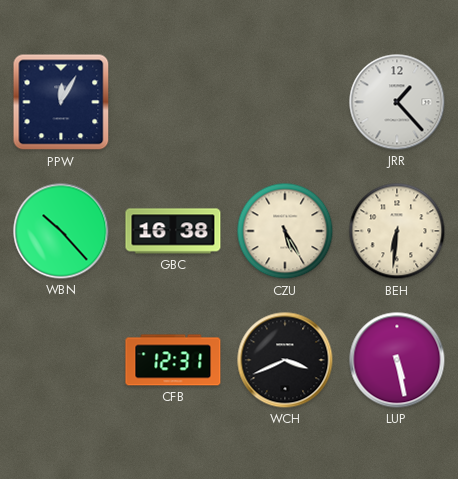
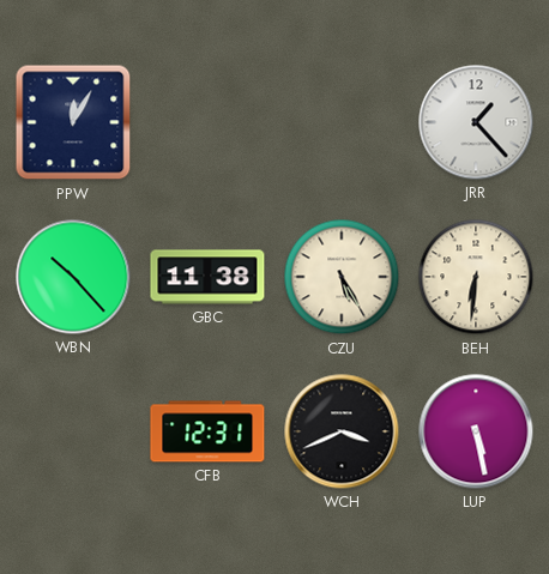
GBC: 16:38 -> 11:38 (207, 277)
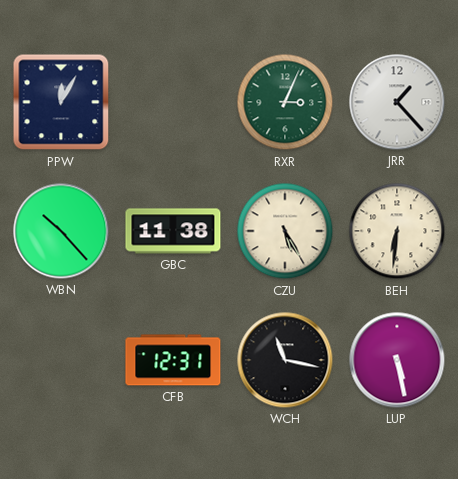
RXR: none -> 3:04 (285, 102)
WCH: 3:41 -> 11:17 (285, 360)
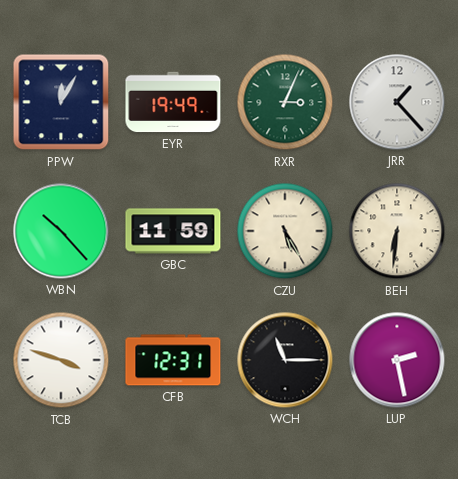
EYR: none -> 19:49 (173, 102)
GBC: 11:38 -> 11:59 (173, 231)
TCB: none -> 3:48 (61, 360)
WCH: 11:17 -> 11:15 (285, 360)
LUP: 5:28 -> 2:28 (397, 360)
